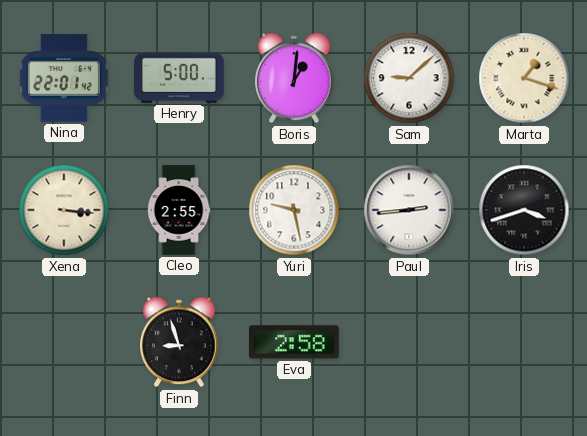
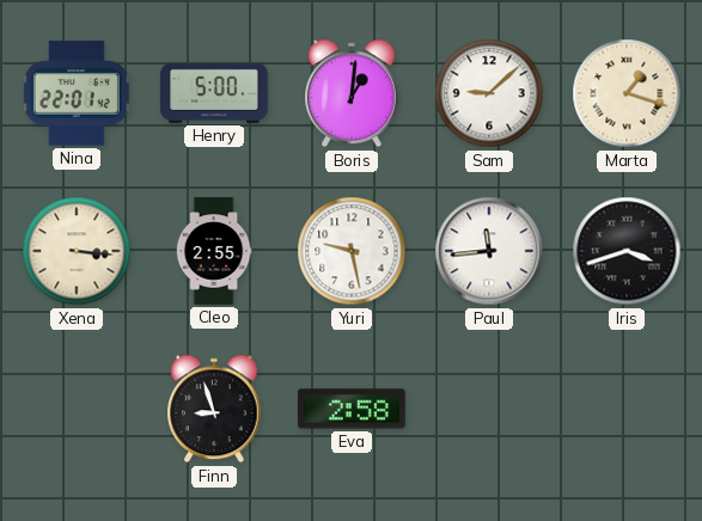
Paul: 2:44 -> 11:44 (489, 251)
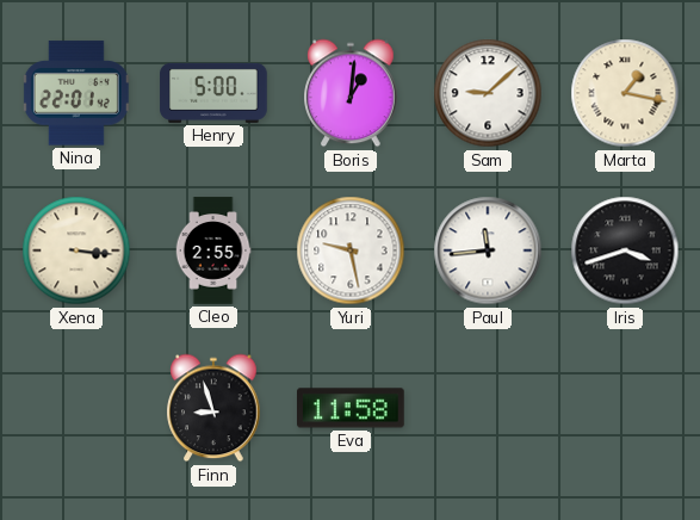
Marta: 1:18 -> 1:17 (625, 93)
Eva: 2:58 -> 11:58 (352, 408)
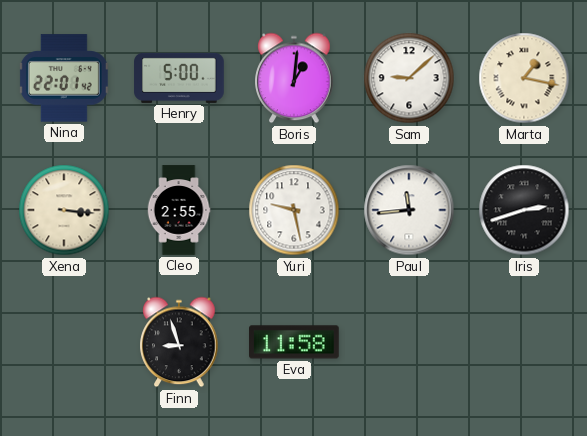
Iris: 3:42 -> 2:42 (524, 210)
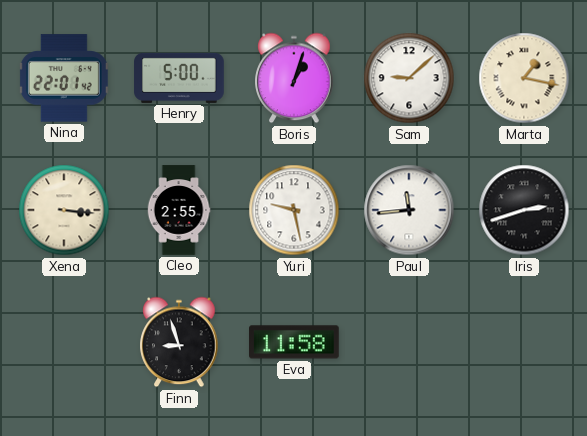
Boris: 1:01 -> 1:03 (294, 78)
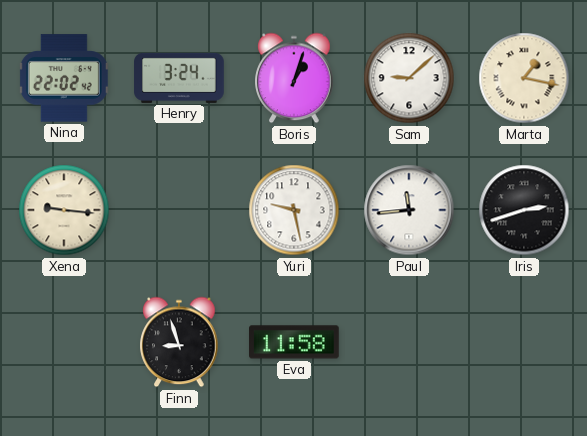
Nina: 22:01 -> 22:02 (64, 78)
Henry: 5:00 -> 3:24 (179, 78)
Xena: 3:16 -> 9:16 (64, 210)
Cleo: 2:55 -> none (179, 210)
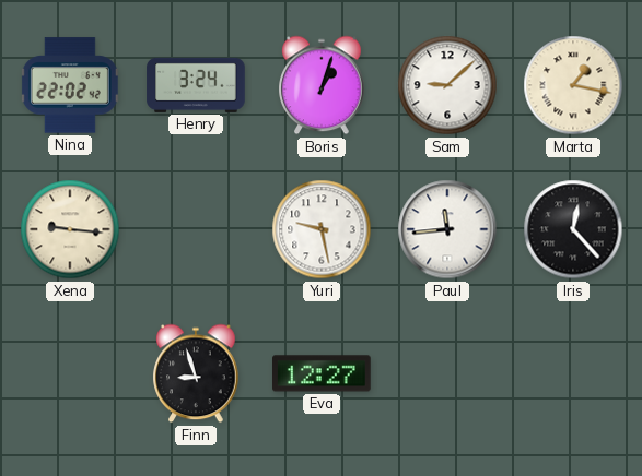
Iris: 2:42 -> 12:23 (573, 229)
Eva: 11:58 -> 12:27 (323, 373)
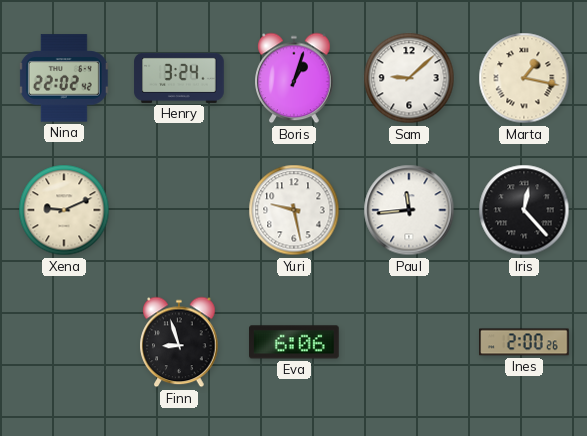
Xena: 9:16 -> 9:11 (64, 210)
Eva: 12:27 -> 6:06 (295, 342)
Ines: none -> 2:00 (524, 342)
